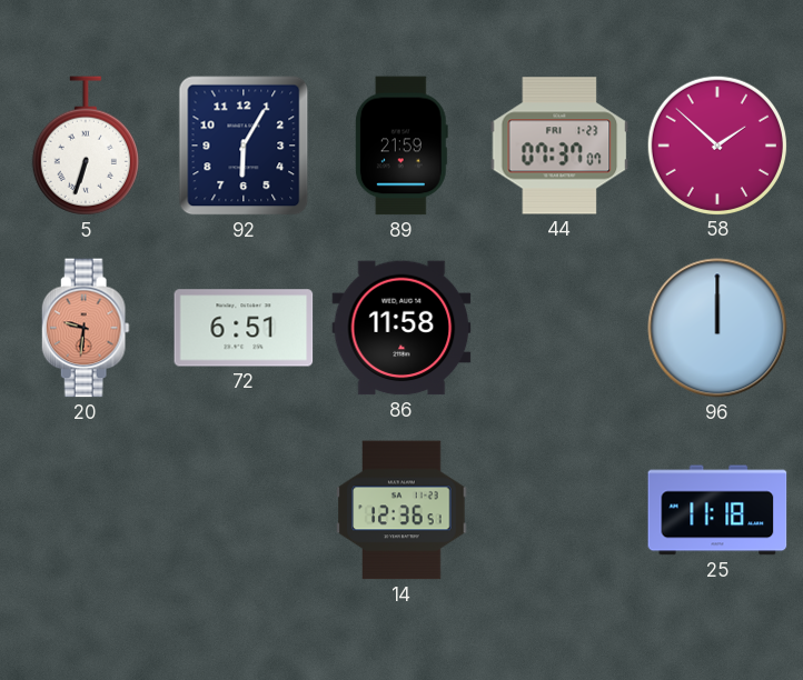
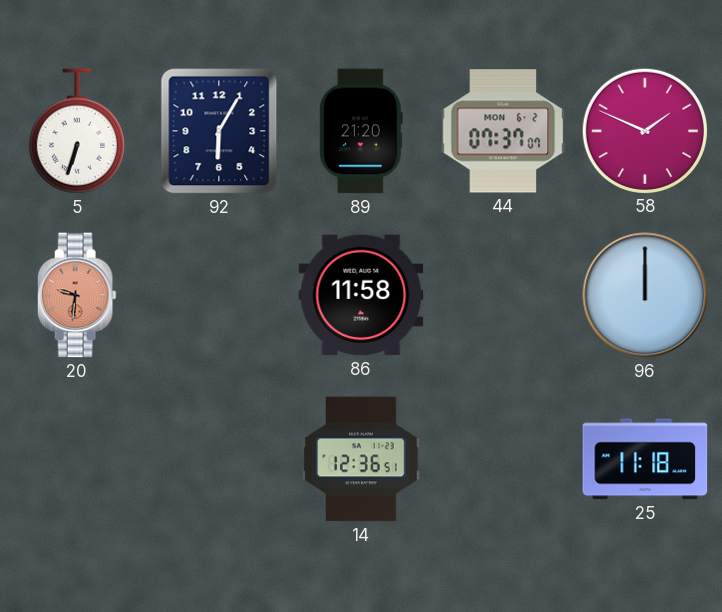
89: 21:59 -> 21:20 (361, 131)
44 date: FRI 1-23 -> MON 6-2 (503, 131)
58: 1:52 -> 1:49 (644, 130)
72: 6:51 -> none (244, 328)
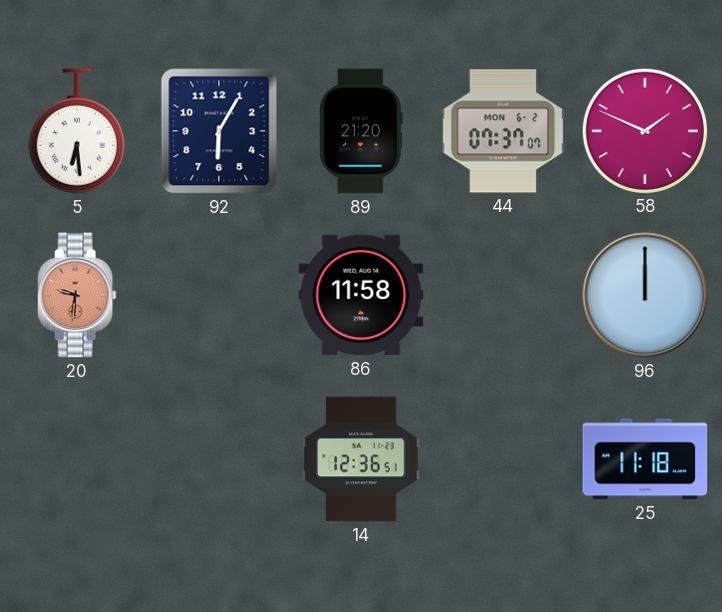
5: 6:33 -> 6:29 (77, 131)
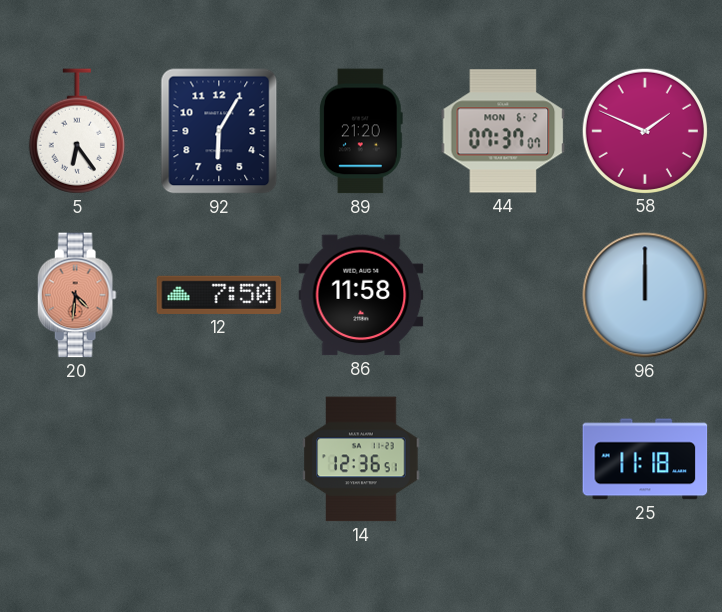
5: 6:29 -> 6:24 (77, 131)
20: 9:31 -> 4:31 (77, 295)
12: none -> 7:50 (219, 295)
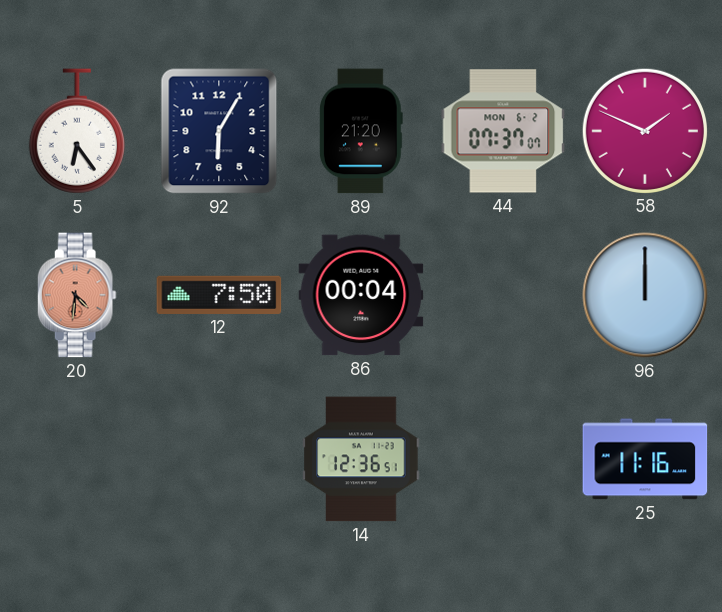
86: 11:58 -> 00:04 (361, 295)
25: 11:18 -> 11:16 (645, 459)
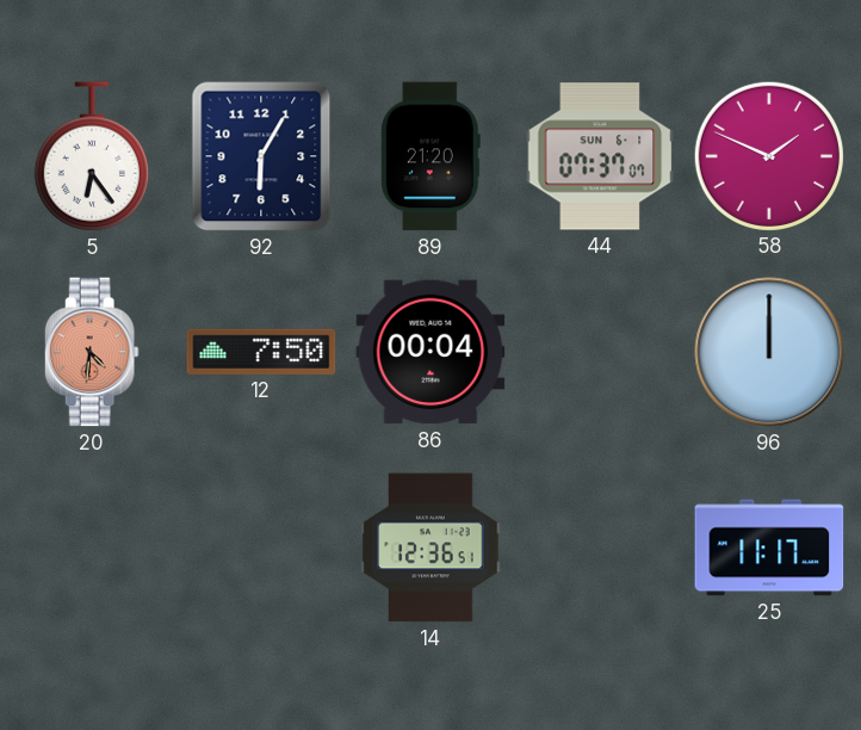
44 date: MON 6-2 -> SUN 6-1 (600, 156)
25: 11:16 -> 11:17 (769, 547)
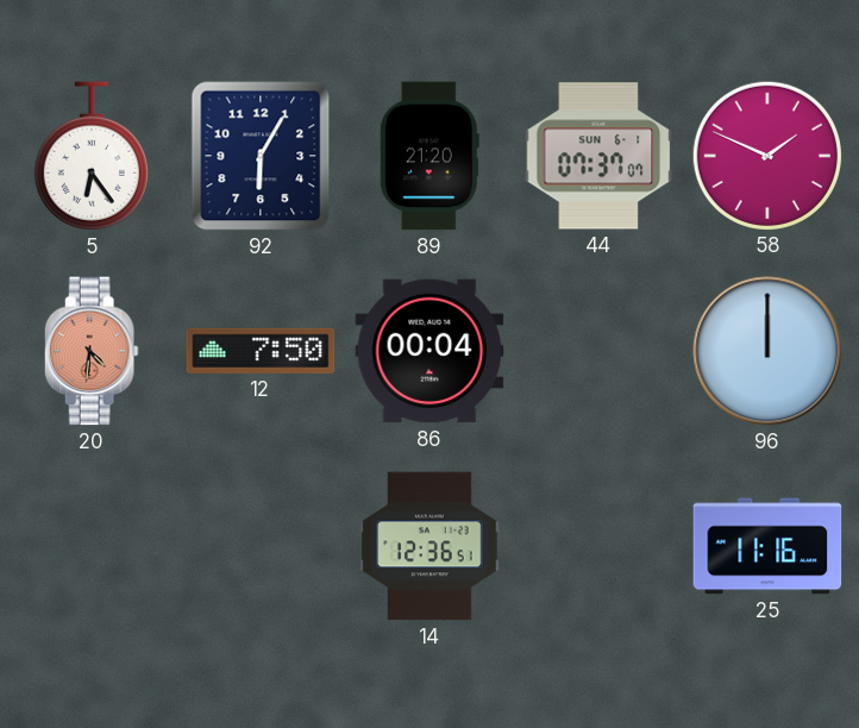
25: 11:17 -> 11:16 (767, 546)
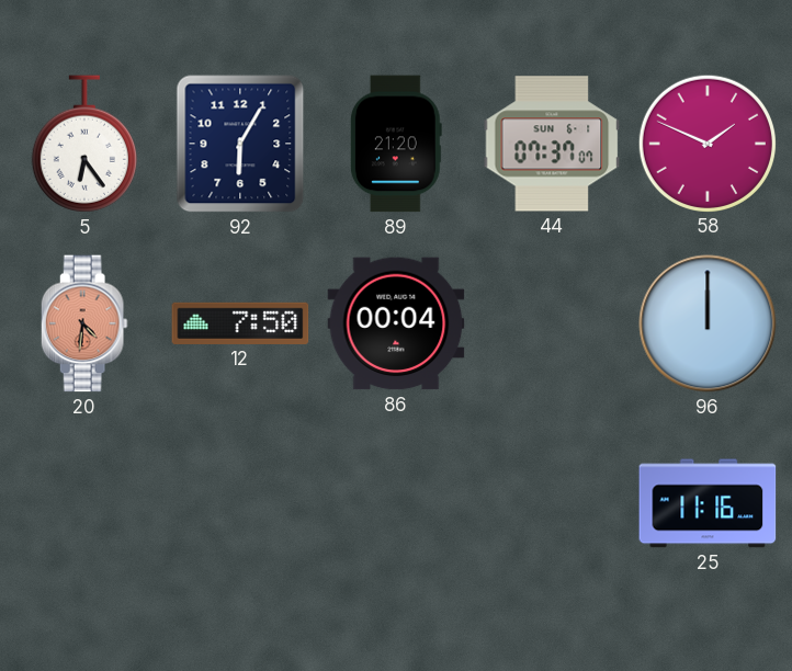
14: 12:36 -> none (429, 546)
